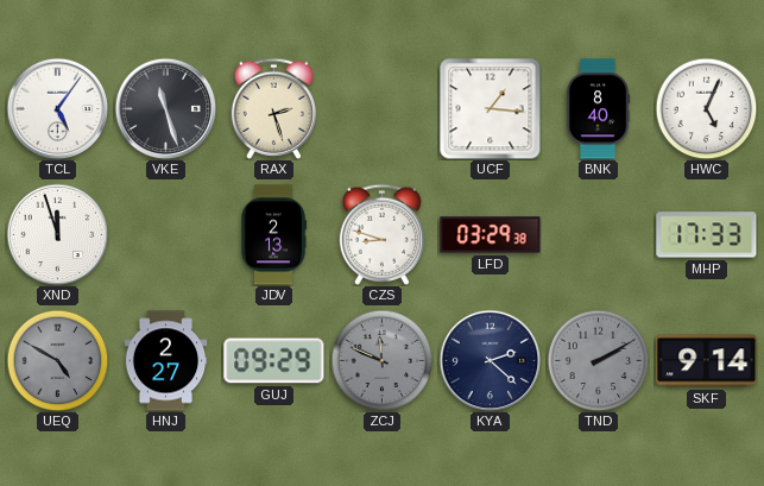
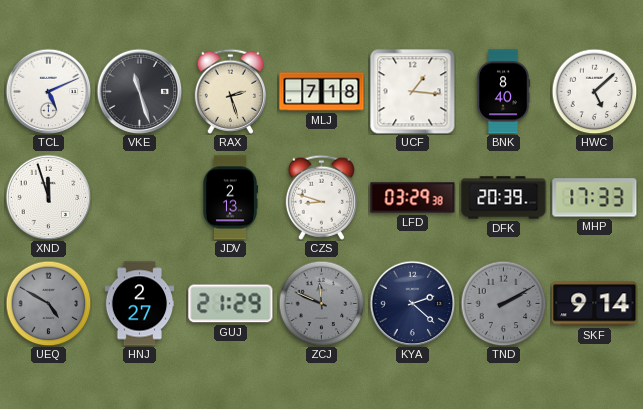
TCL: 5:06 -> 5:11 (48, 91)
MLJ: none -> 7:18 (322, 92)
HWC: 5:04 -> 5:08 (594, 91)
DFK: none -> 20:39 (504, 198)
GUJ: 09:29 -> 21:29 (231, 304)
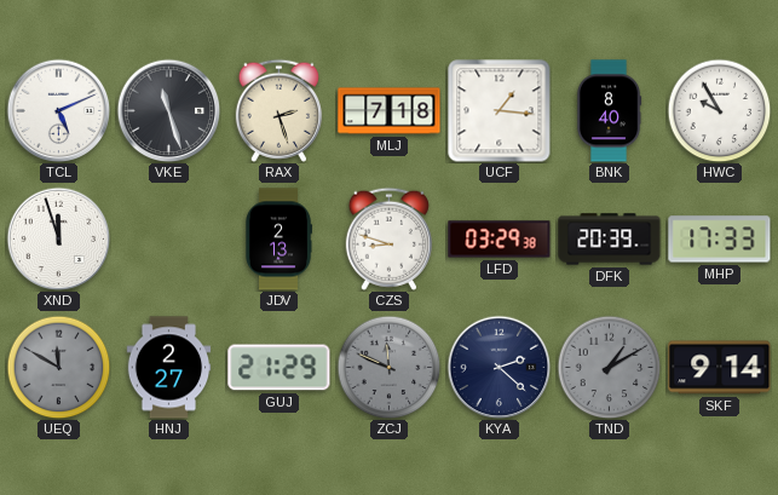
HWC: 5:08 -> 9:55 (719, 110)
UEQ: 4:50 -> 11:50 (58, 367)
TND: 2:10 -> 1:10 (609, 367)
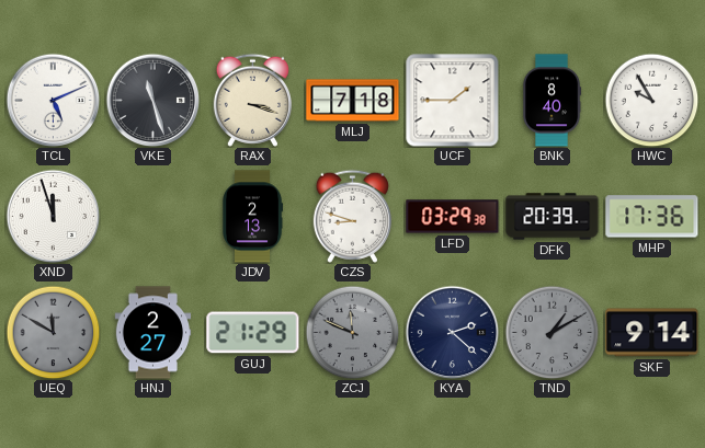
RAX: 2:27 -> 3:18 (252, 100)
UCF: 1:16 -> 1:45 (453, 101)
MHP: 17:33 -> 17:36 (652, 217)
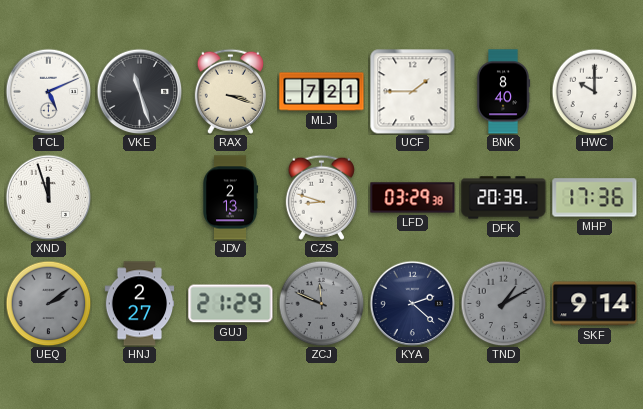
MLJ: 7:18 -> 7:21 (322, 92)
HWC: 9:55 -> 10:00 (594, 91)
UEQ: 11:50 -> 2:09 (48, 303)
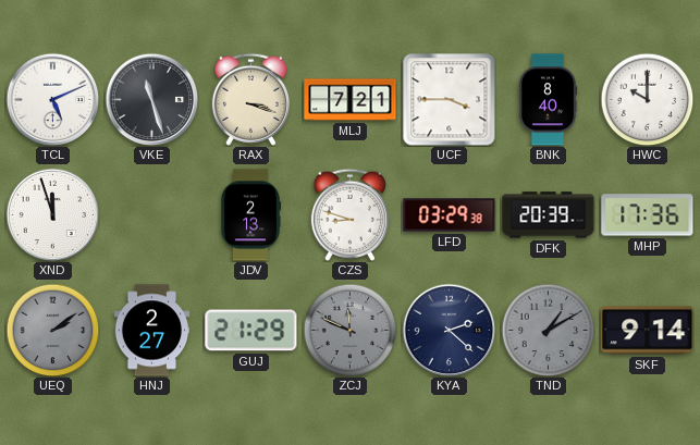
UCF: 1:45 -> 3:45 (450, 100)
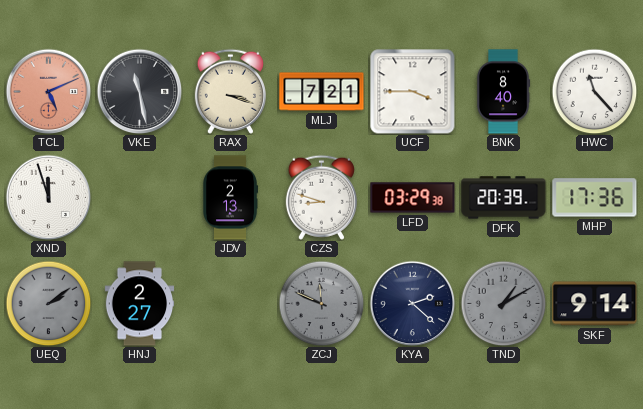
TCL dial: white -> salmon (48, 91)
VKE: 11:27 -> 11:28 (139, 91)
HWC: 10:00 -> 11:23 (594, 91)
GUJ: 21:29 -> none (251, 331)
